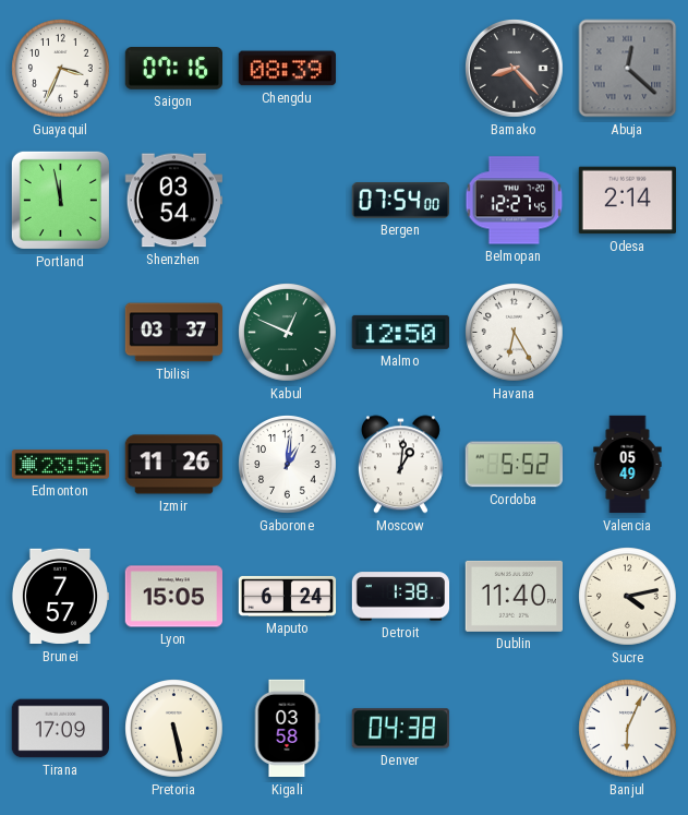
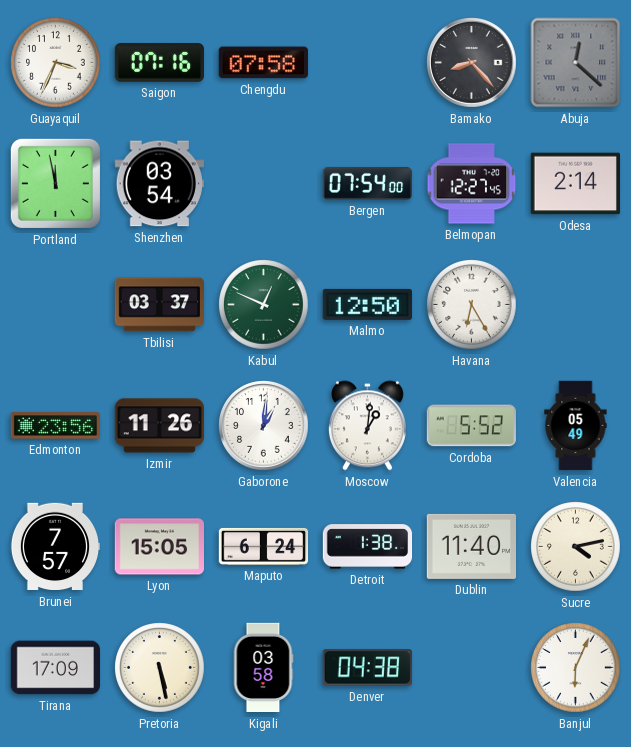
Chengdu: 08:39 -> 07:58 (263, 63)
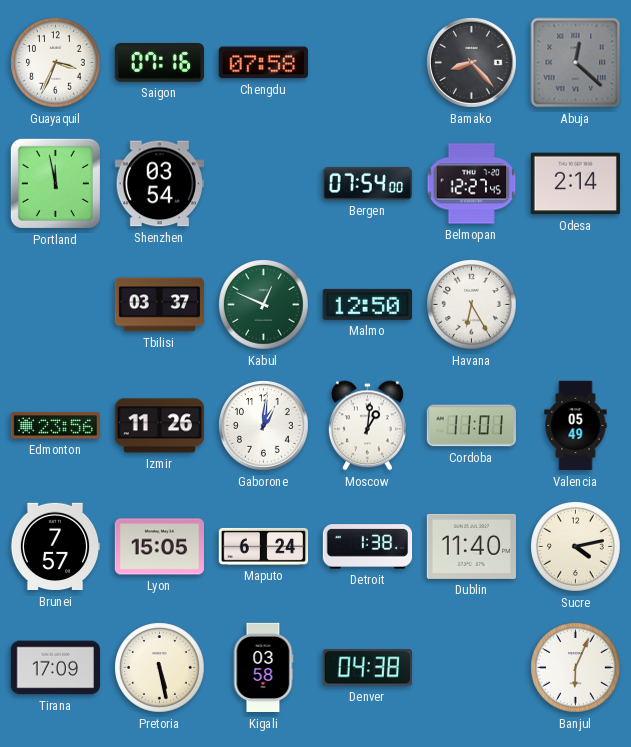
Cordoba: 5:52 -> 11:01 (471, 426)
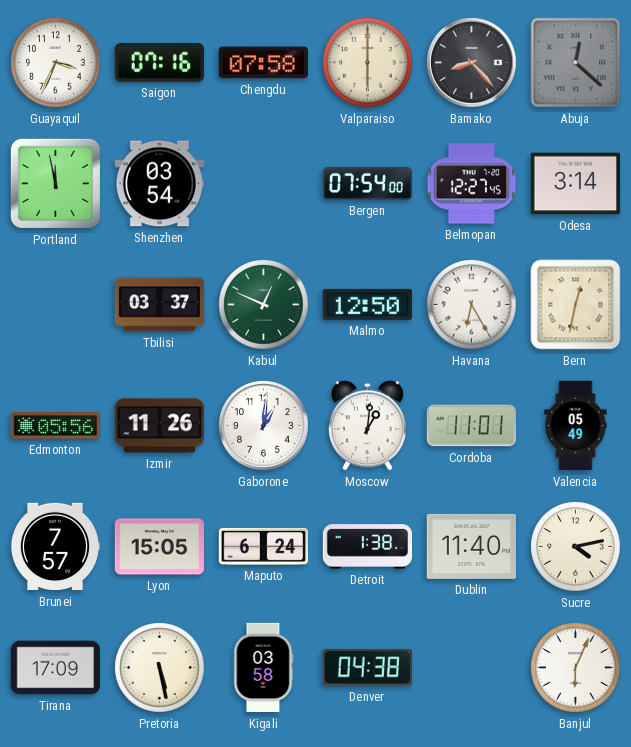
Valparaiso: none -> 6:00 (368, 63)
Odesa: 2:14 -> 3:14 (575, 184)
Bern: none -> 12:32 (576, 305)
Edmonton: 23:56 -> 05:56 (56, 426)
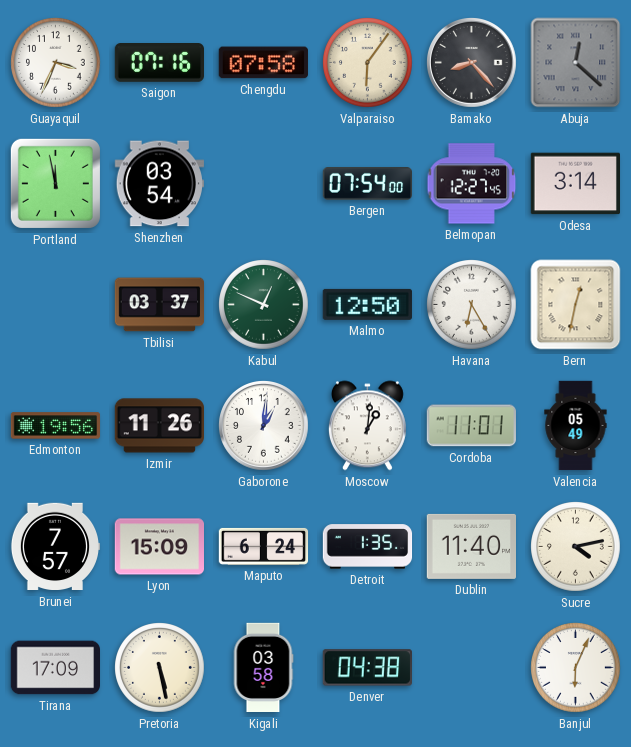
Valparaiso: 6:00 -> 6:06 (368, 63)
Edmonton: 05:56 -> 19:56 (56, 426)
Lyon: 15:05 -> 15:09 (159, 547)
Detroit: 1:38 -> 1:35 (368, 547)
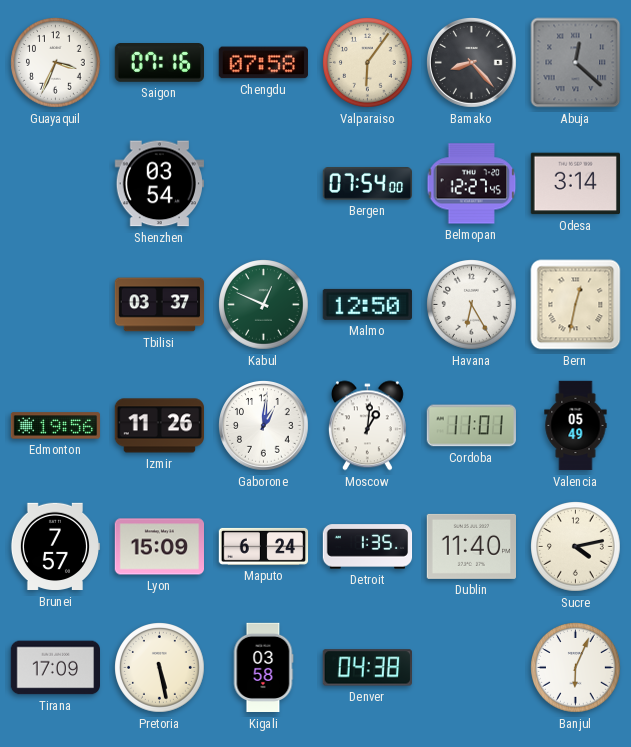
Portland: 11:58 -> none (55, 183)
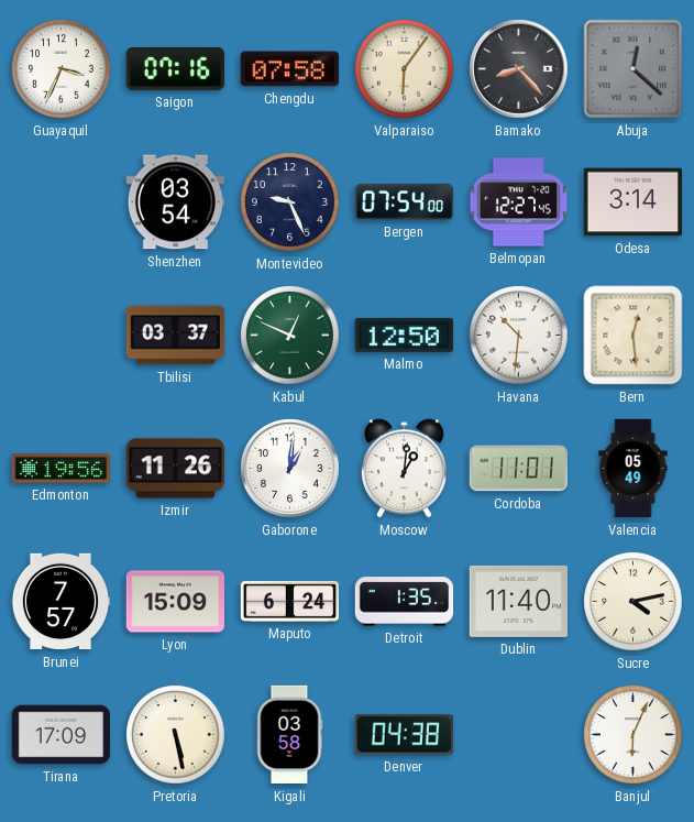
Montevideo: none -> 9:26 (290, 202)
Havana: 6:25 -> 10:31 (519, 336)
Bern: 12:32 -> 12:29 (634, 336)
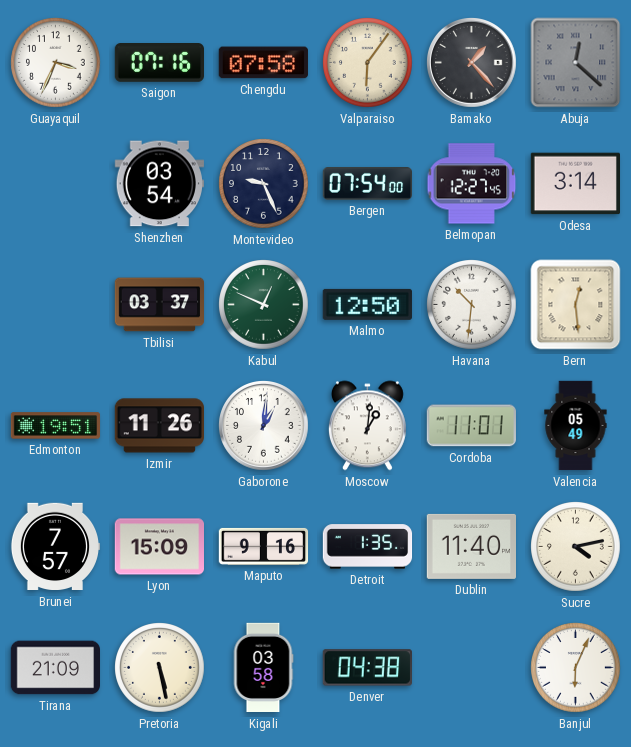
Bamako: 8:23 -> 1:23 (472, 63)
Edmonton: 19:56 -> 19:51 (56, 426)
Maputo: 6:24 -> 9:16 (264, 546)
Tirana: 17:09 -> 21:09 (55, 668)
